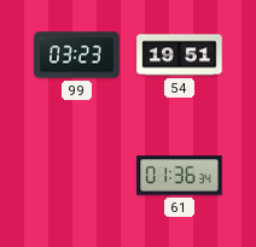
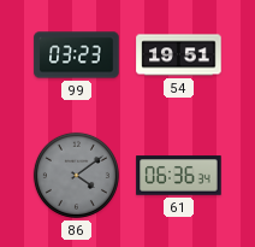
86: none -> 4:09 (76, 175)
61: 01:36 -> 06:36 (179, 176)
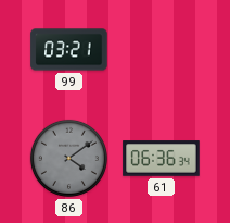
99: 03:23 -> 03:21 (69, 50)
54: 19:51 -> none (179, 55)
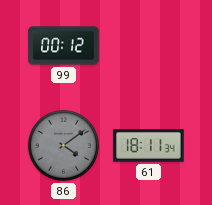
99: 03:21 -> 00:12 (64, 46)
61: 06:36 -> 18:11 (149, 146)
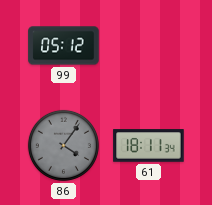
99: 00:12 -> 05:12 (64, 46)
86: 4:09 -> 4:06 (63, 145)
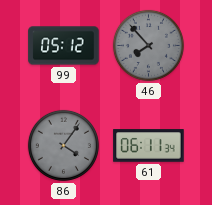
46: none -> 7:53 (148, 45)
61: 18:11 -> 06:11 (149, 146)
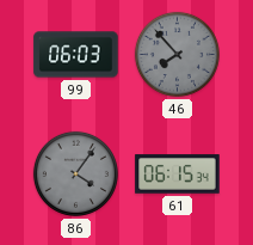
99: 05:12 -> 06:03 (76, 55)
61: 06:11 -> 06:15 (178, 174)
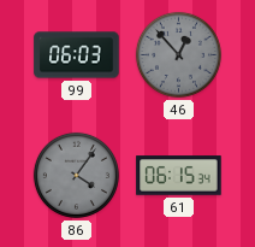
46: 7:53 -> 12:53 (178, 54)
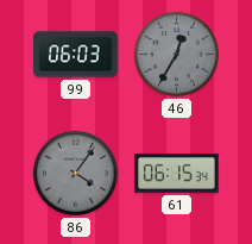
46: 12:53 -> 12:35 (176, 54)
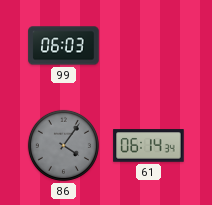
46: 12:35 -> none (176, 54)
61: 06:15 -> 06:14 (149, 146)
